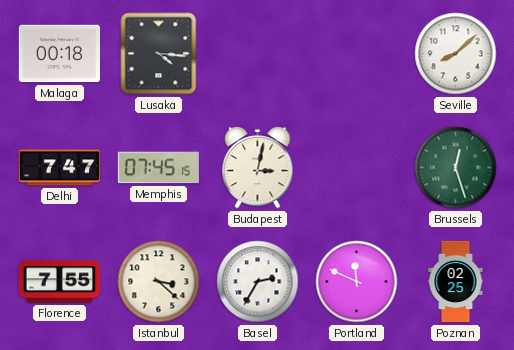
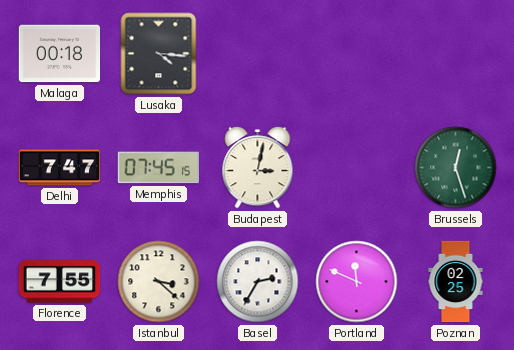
Seville: 8:08 -> none (456, 54)
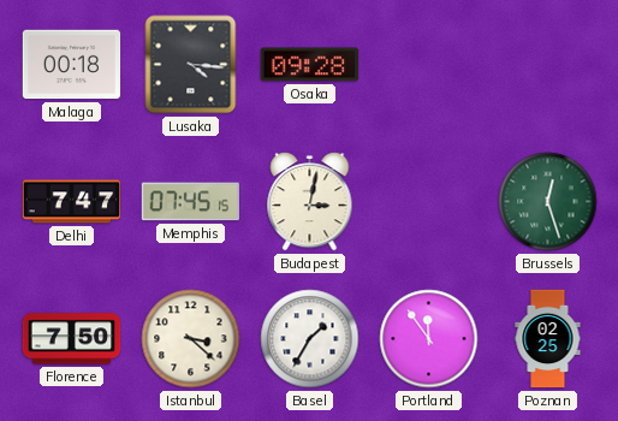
Osaka: none -> 09:28 (310, 65)
Florence: 7:55 -> 7:50 (72, 339)
Basel: 2:35 -> 1:35 (310, 339)
Portland: 11:49 -> 11:54 (429, 339)
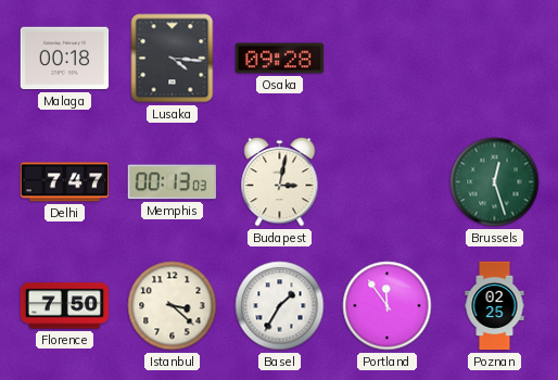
Memphis: 07:45 -> 00:13 (172, 182)
